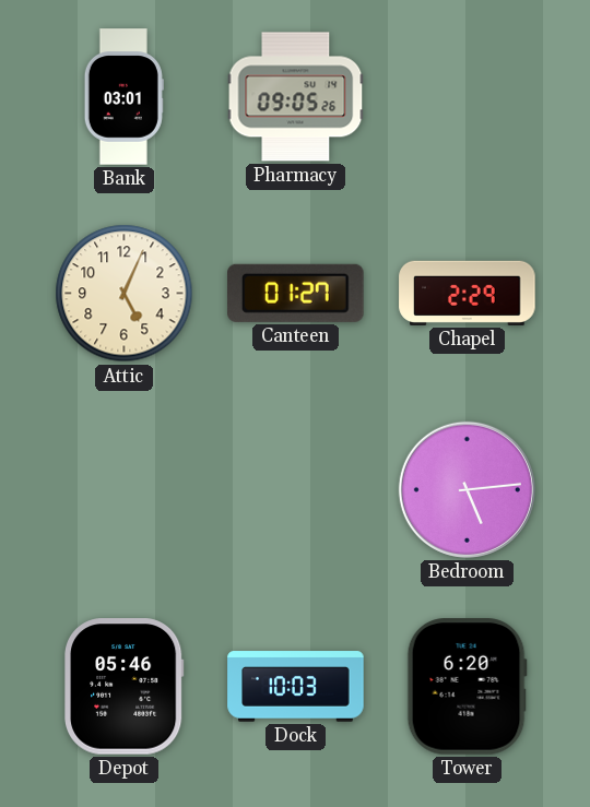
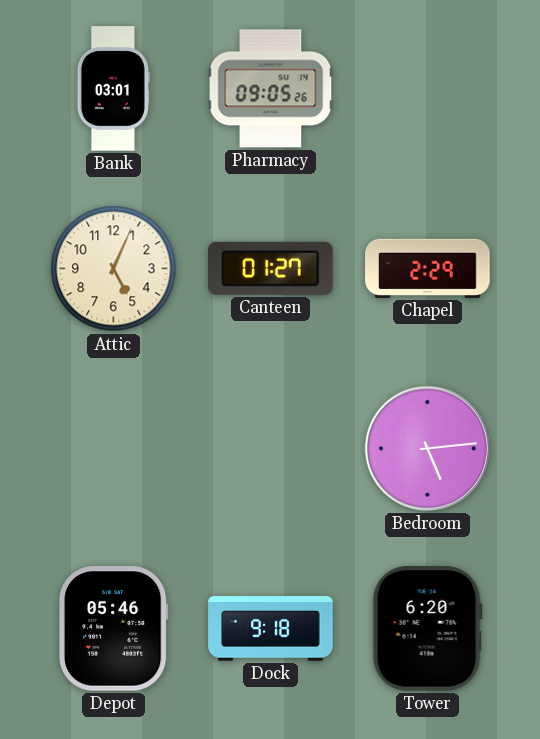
Dock: 10:03 -> 9:18 (271, 629)
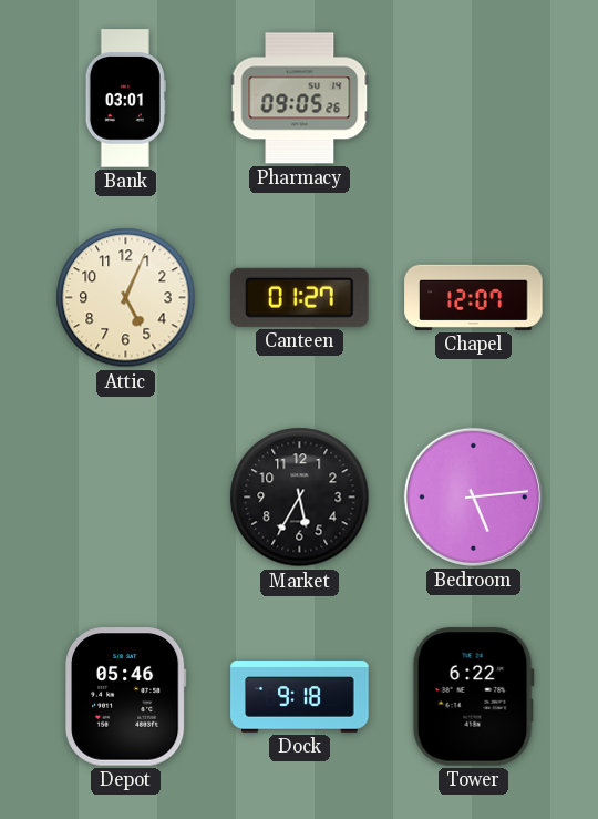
Chapel: 2:29 -> 12:07 (474, 297)
Market: none -> 5:35 (300, 498)
Tower: 6:20 -> 6:22 (473, 697)
